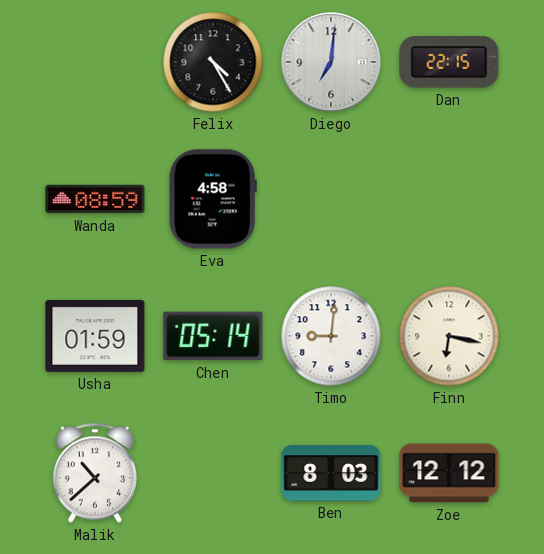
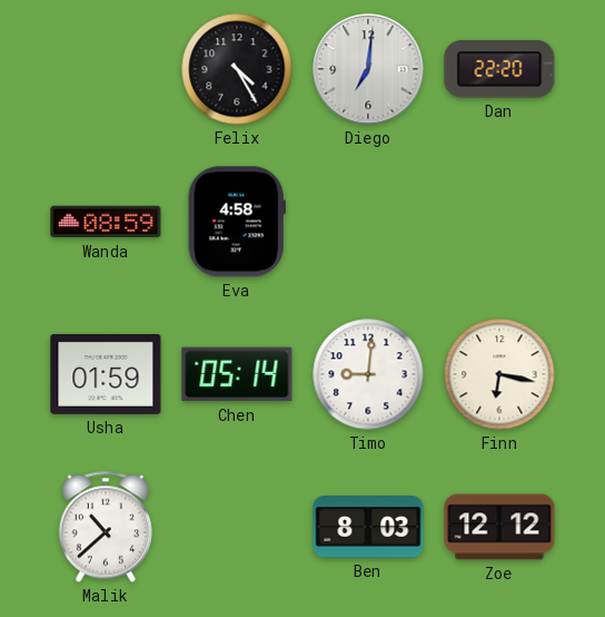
Dan: 22:15 -> 22:20 (499, 69)
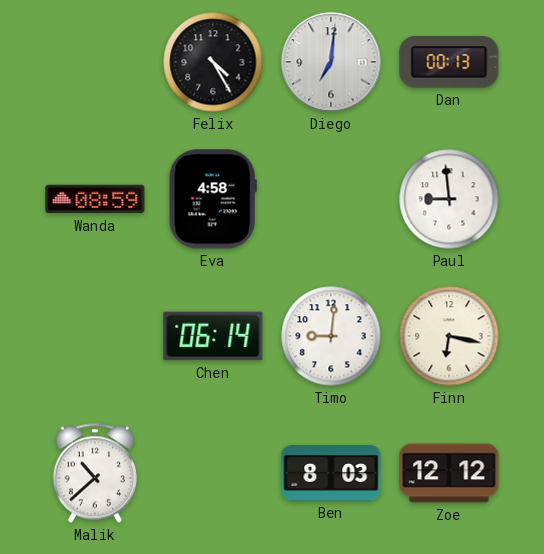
Dan: 22:20 -> 00:13 (449, 62)
Paul: none -> 8:59 (449, 199)
Usha: 01:59 -> none (106, 374)
Chen: 05:14 -> 06:14 (213, 336)
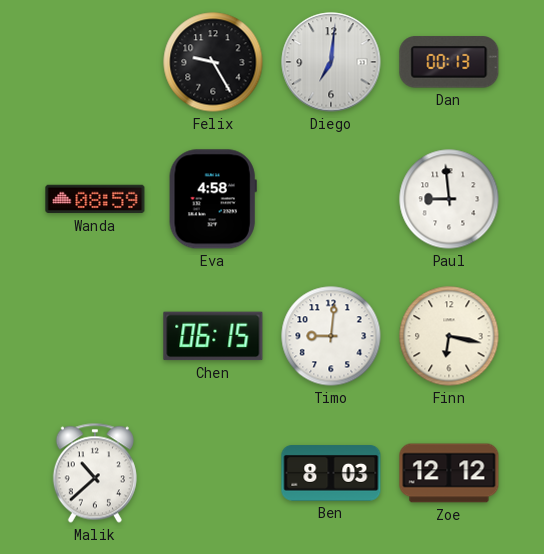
Felix: 4:25 -> 9:25 (213, 62)
Chen: 06:14 -> 06:15 (213, 336)
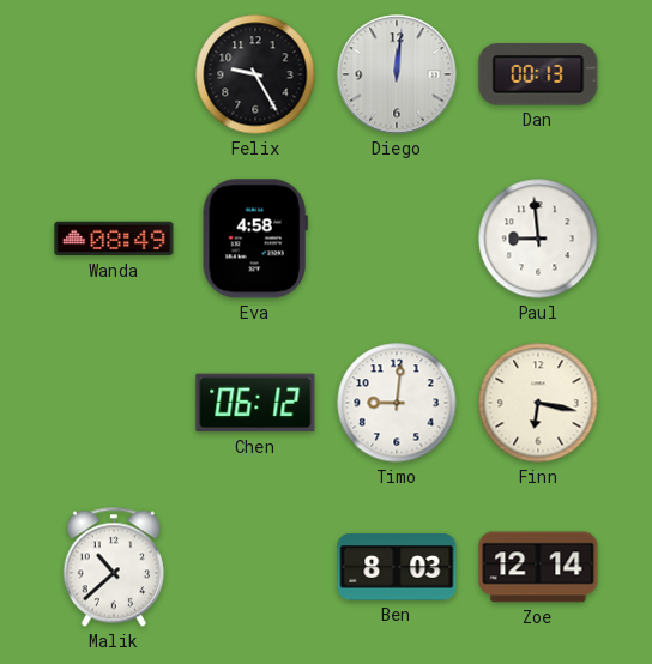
Diego: 7:01 -> 12:01 (397, 74)
Wanda: 08:59 -> 08:49 (114, 239)
Chen: 06:15 -> 06:12 (255, 403)
Zoe: 12:12 -> 12:14 (538, 567)
